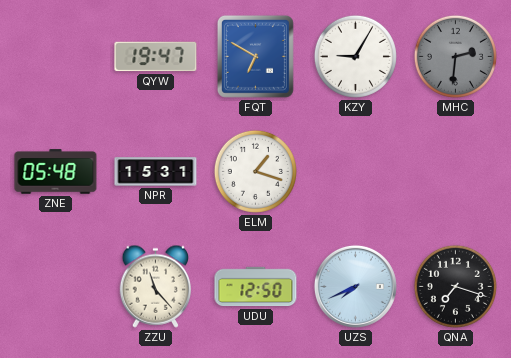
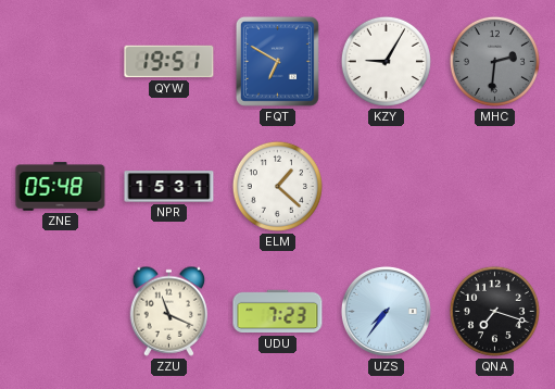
QYW: 19:47 -> 19:51 (169, 62)
ELM: 1:18 -> 1:22 (277, 186)
ZZU: 11:23 -> 11:19 (168, 311)
UDU: 12:50 -> 7:23 (278, 312)
UZS: 7:41 -> 7:36 (386, 311)
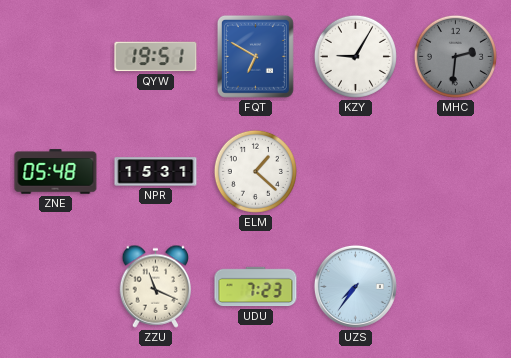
QNA: 7:18 -> none (494, 311)
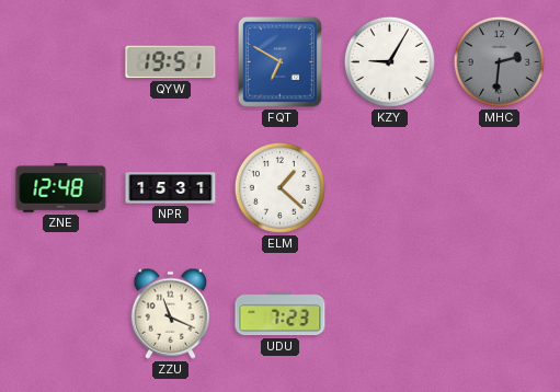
ZNE: 05:48 -> 12:48 (61, 188)
UZS: 7:36 -> none (355, 286)
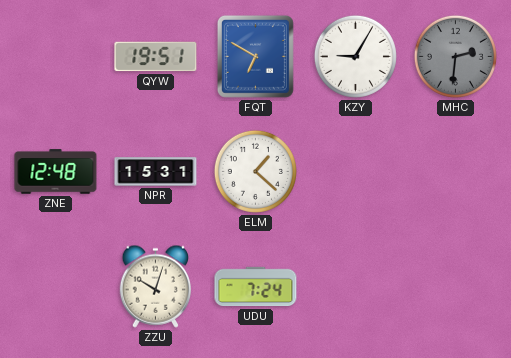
ZZU: 11:19 -> 10:03 (155, 286)
UDU: 7:23 -> 7:24 (256, 287)
